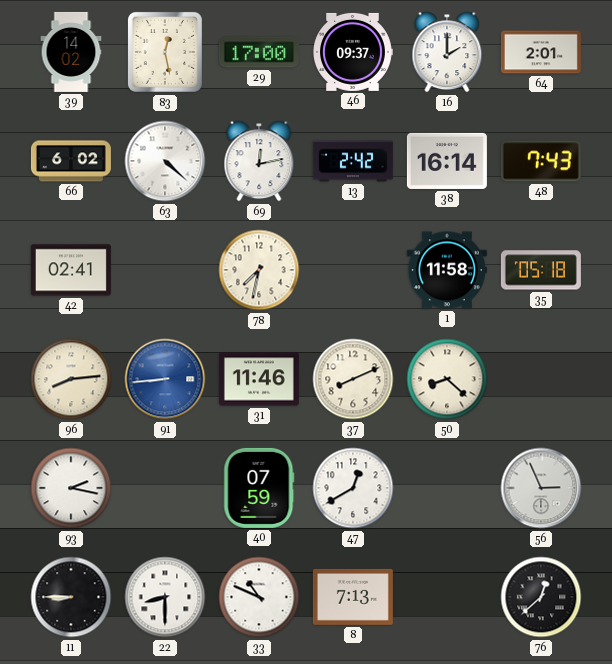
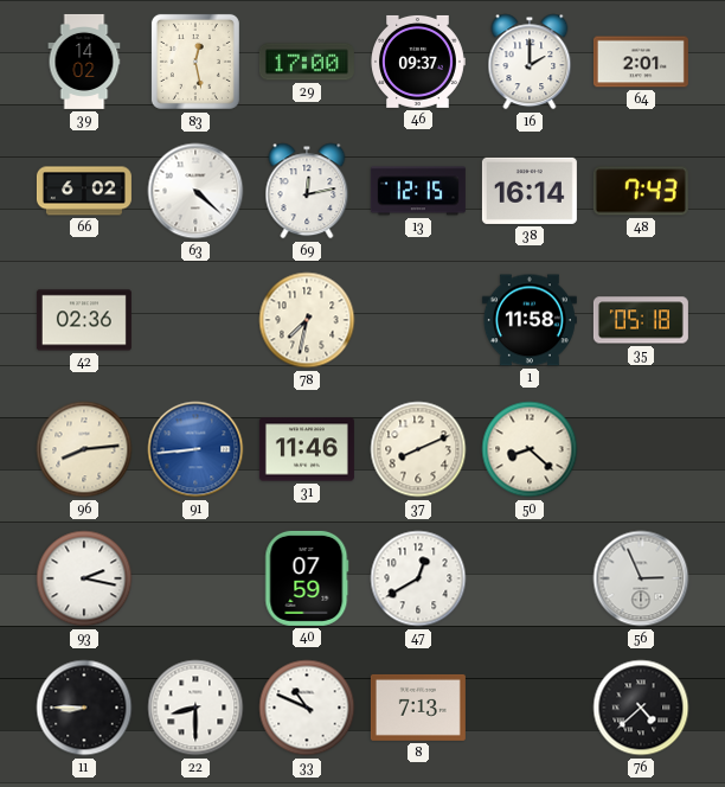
13: 2:42 -> 12:15 (418, 191)
42: 02:41 -> 02:36 (84, 320)
76: 12:38 -> 4:38 (641, 708)
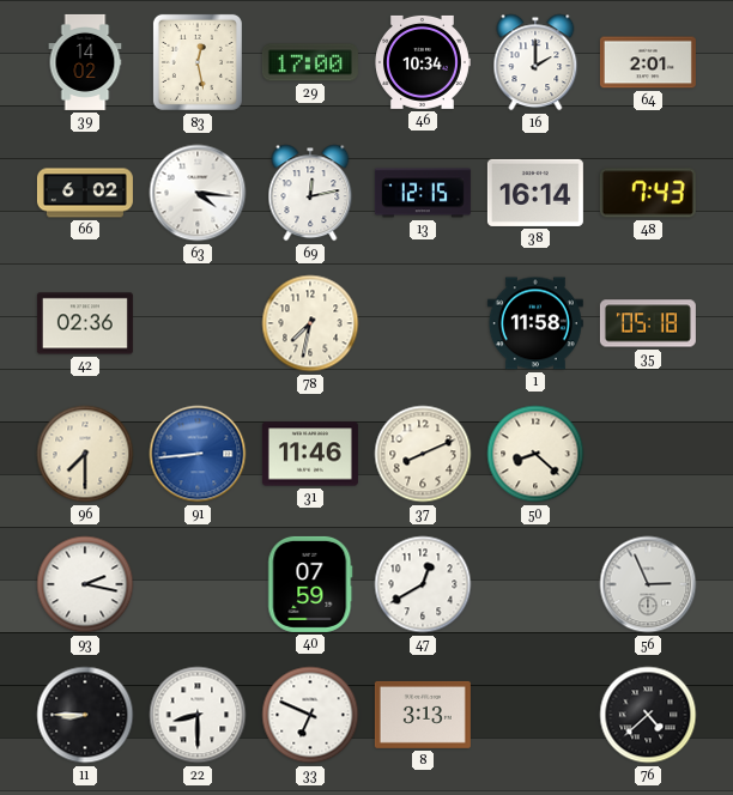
46: 09:37 -> 10:34 (423, 62)
63: 4:22 -> 4:16 (198, 193)
96: 8:14 -> 7:30 (85, 454)
33: 10:49 -> 6:49 (310, 715)
8: 7:13 -> 3:13 (423, 715)
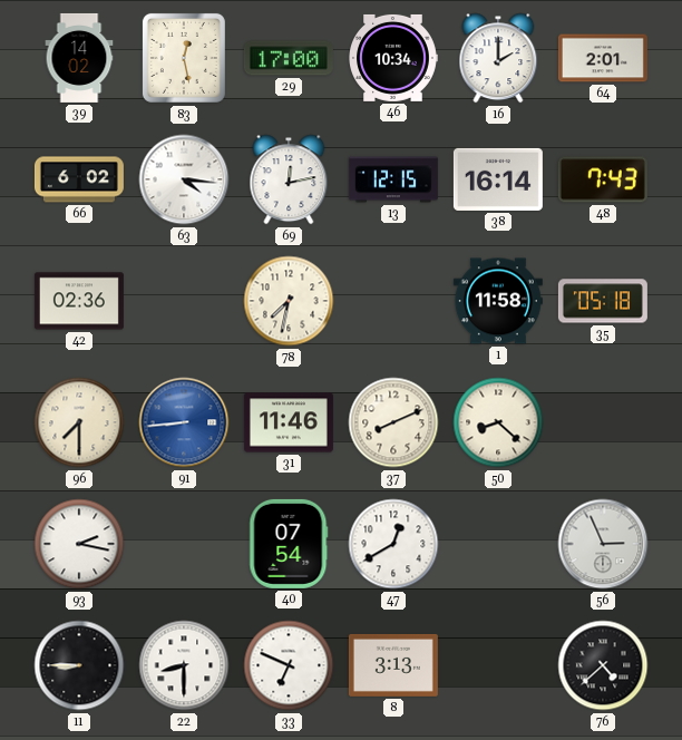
40: 07:59 -> 07:54 (289, 544)
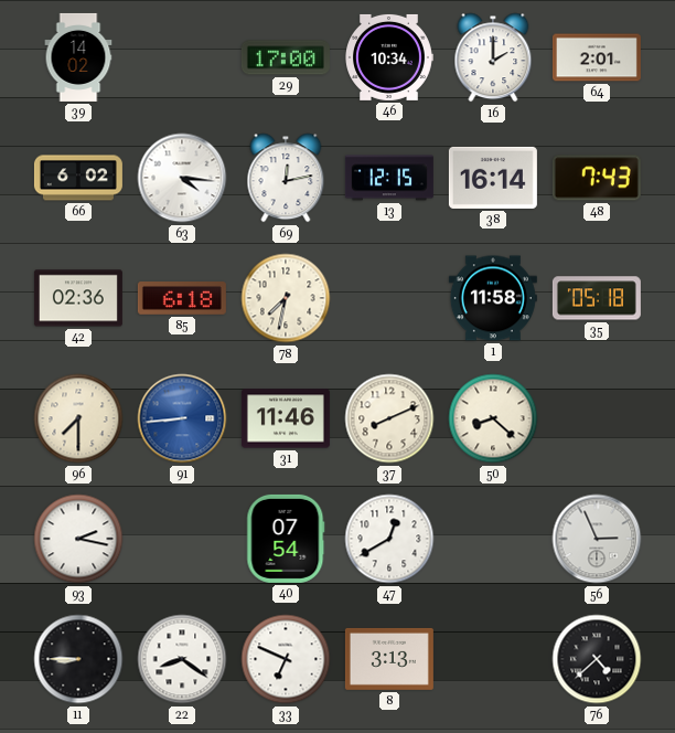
83: 12:28 -> none (184, 58)
85: none -> 6:18 (182, 299)
22: 8:30 -> 8:21 (182, 659)
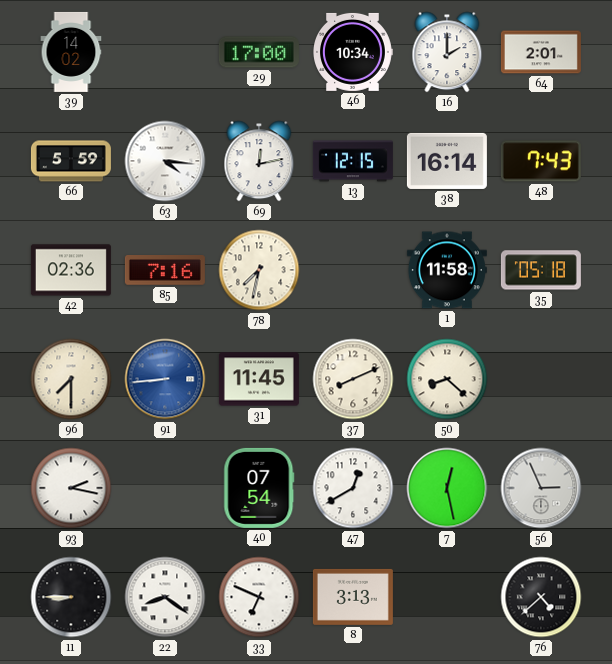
66: 6:02 -> 5:59 (71, 161)
85: 6:18 -> 7:16 (165, 271)
31: 11:46 -> 11:45 (259, 379)
7: none -> 12:28 (447, 488)
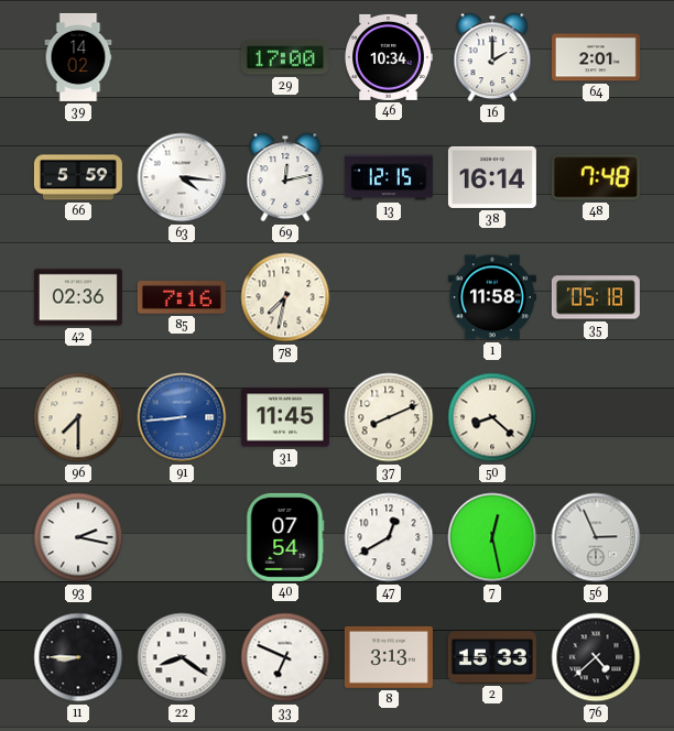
48: 7:43 -> 7:48 (596, 177)
2: none -> 15:33 (492, 657)
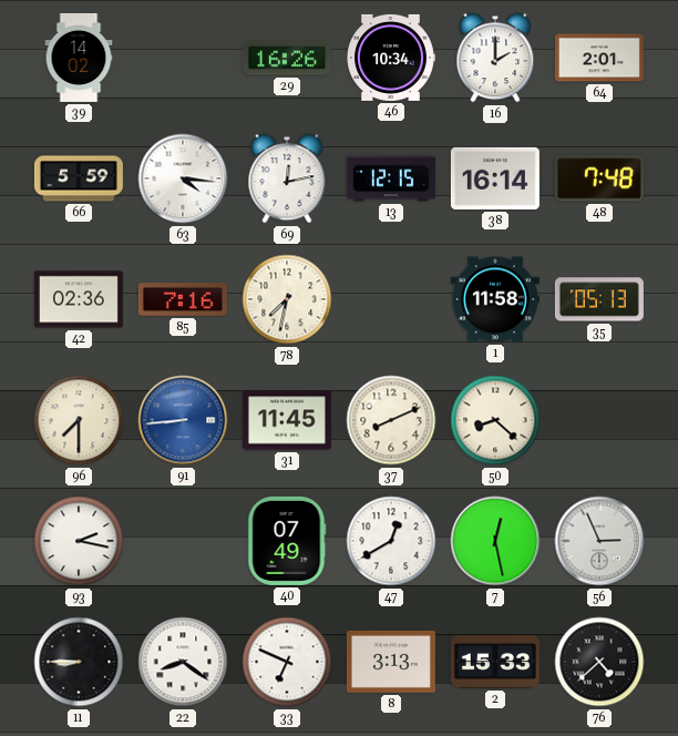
29: 17:00 -> 16:26 (287, 58)
35: 05:18 -> 05:13 (599, 299)
40: 07:54 -> 07:49 (287, 541)
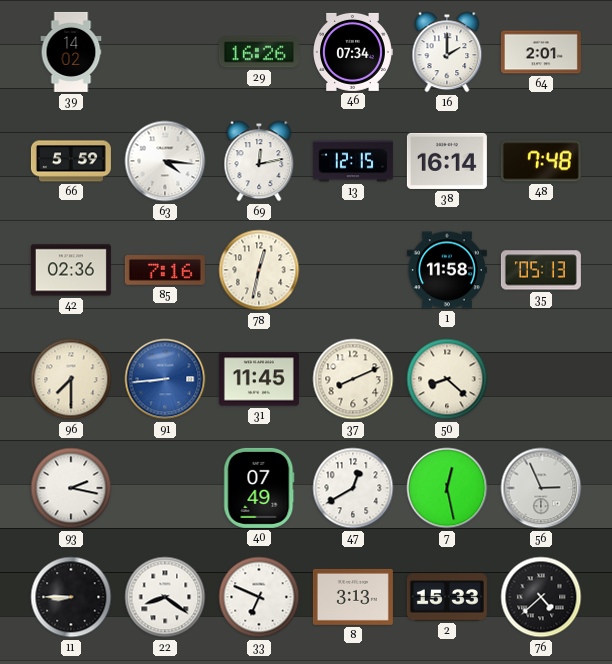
46: 10:34 -> 07:34 (353, 52)
78: 7:32 -> 12:32 (259, 270)
